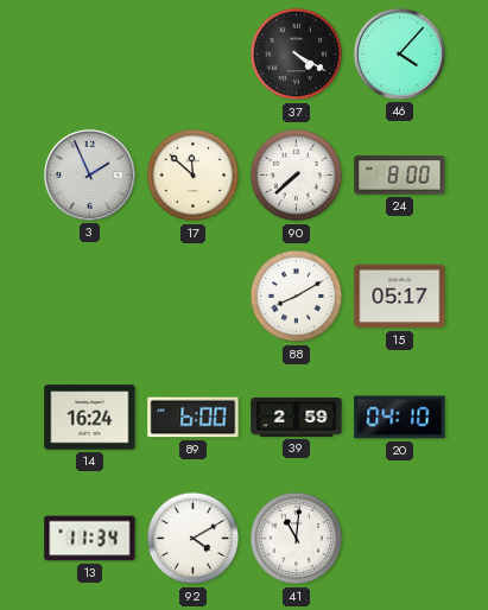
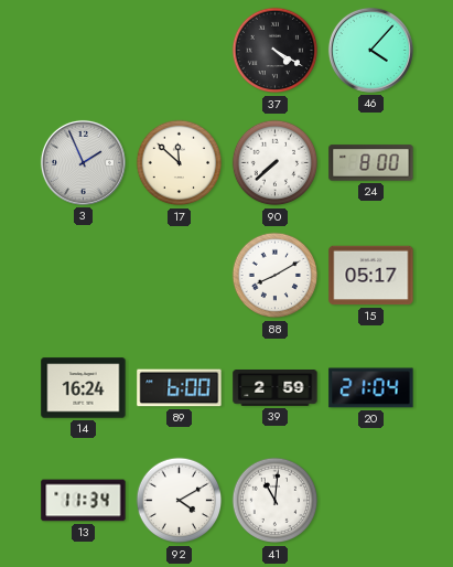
20: 04:10 -> 21:04 (371, 388)
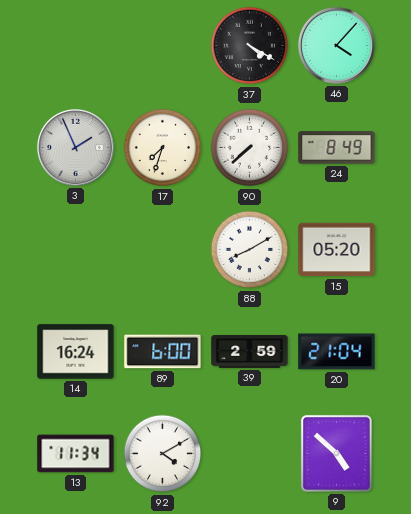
17: 11:52 -> 7:33 (163, 148)
24: 8:00 -> 8:49 (337, 148)
15: 05:17 -> 05:20 (337, 250)
41: 11:01 -> none (276, 501)
9: none -> 4:52 (336, 453)
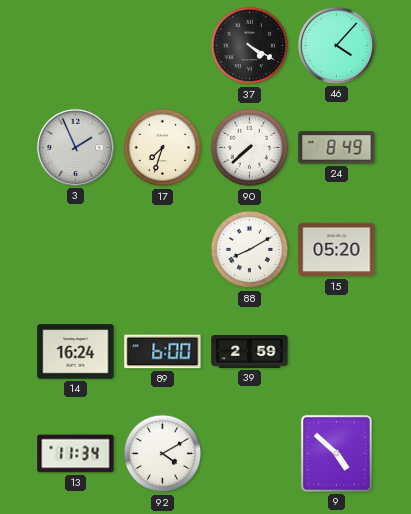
20: 21:04 -> none (337, 352)
